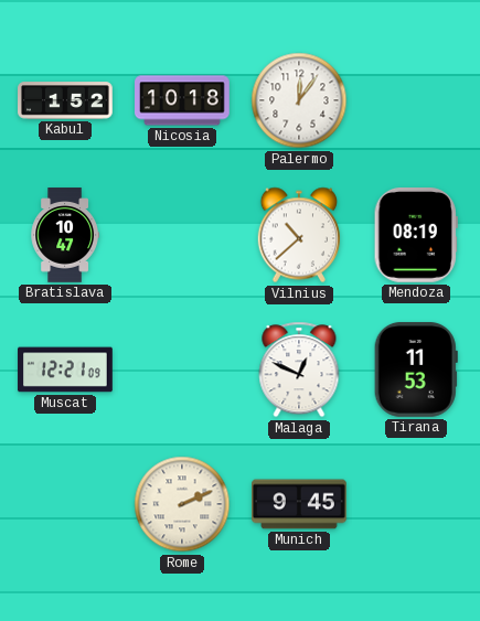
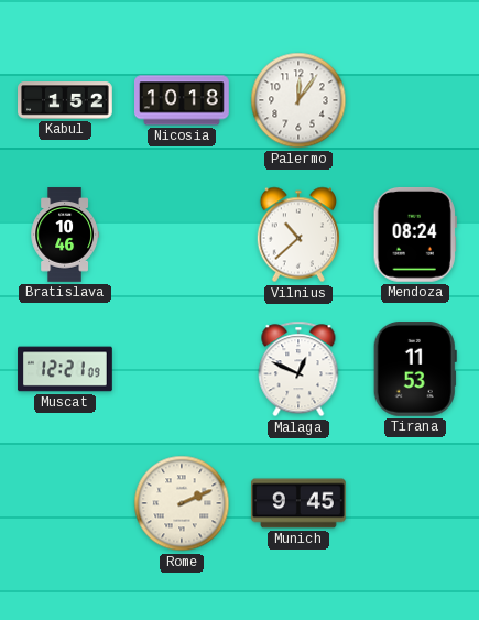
Bratislava: 10:47 -> 10:46 (64, 235)
Mendoza: 08:19 -> 08:24 (415, 235)
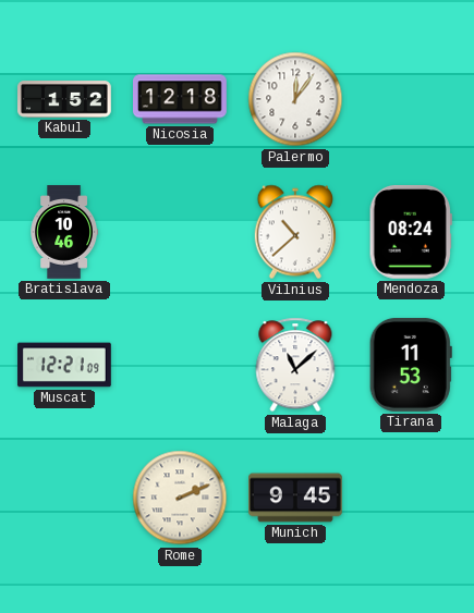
Nicosia: 10:18 -> 12:18 (180, 99)
Malaga: 12:49 -> 11:08 (295, 365)
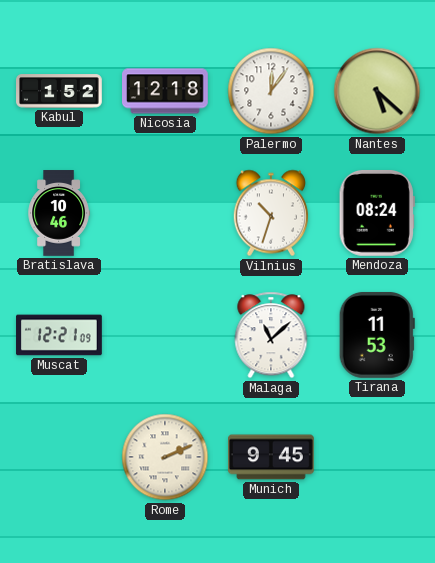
Nantes: none -> 5:22 (377, 91)
Vilnius: 10:38 -> 10:33 (270, 213)
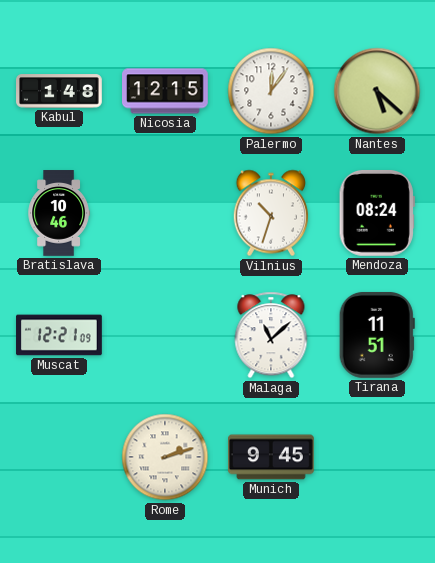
Kabul: 1:52 -> 1:48 (59, 91)
Nicosia: 12:18 -> 12:15 (165, 91)
Tirana: 11:53 -> 11:51 (377, 335)
Rome: 2:11 -> 2:12 (165, 457)
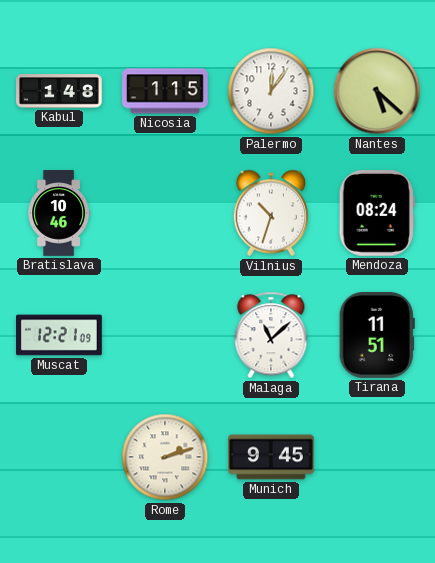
Nicosia: 12:15 -> 1:15 (165, 91)
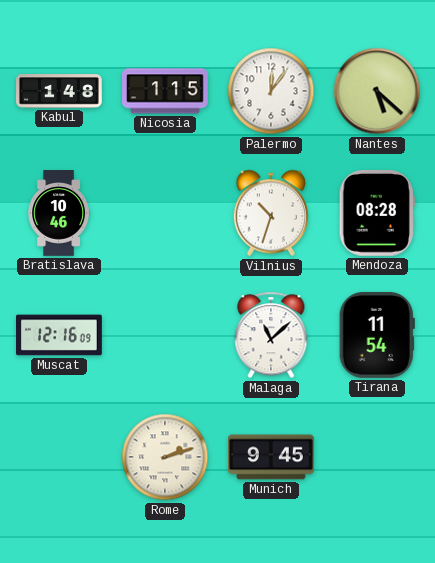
Mendoza: 08:24 -> 08:28 (377, 213)
Muscat: 12:21 -> 12:16 (59, 335)
Tirana: 11:51 -> 11:54 (377, 335)
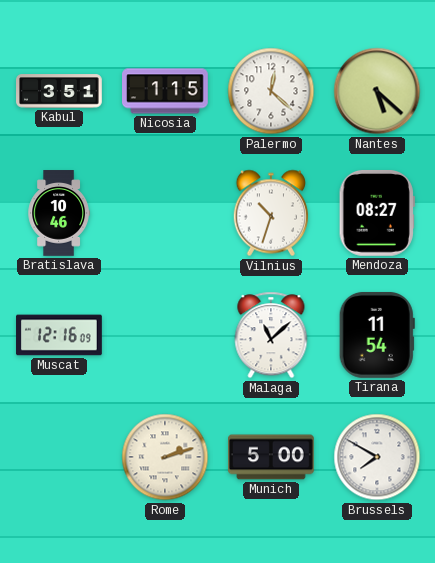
Kabul: 1:48 -> 3:51 (59, 91)
Palermo: 12:06 -> 12:22 (271, 91)
Mendoza: 08:28 -> 08:27 (377, 213)
Munich: 9:45 -> 5:00 (272, 457)
Brussels: none -> 7:50 (377, 457)
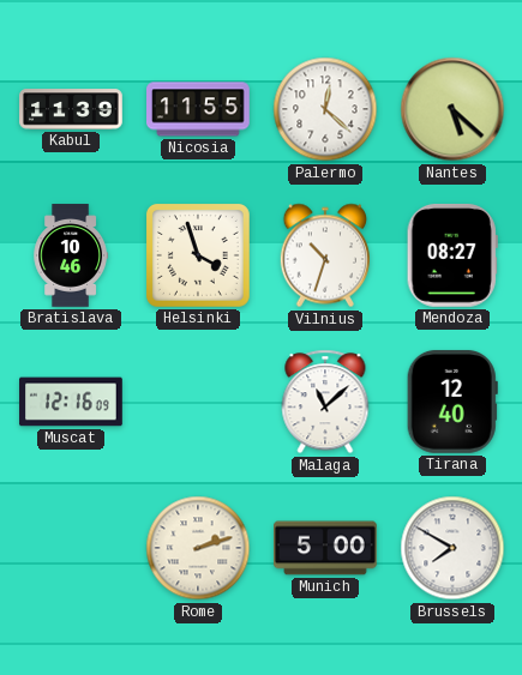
Kabul: 3:51 -> 11:39 (71, 109)
Nicosia: 1:15 -> 11:55 (198, 109)
Helsinki: none -> 3:57 (198, 255)
Tirana: 11:54 -> 12:40 (452, 402)
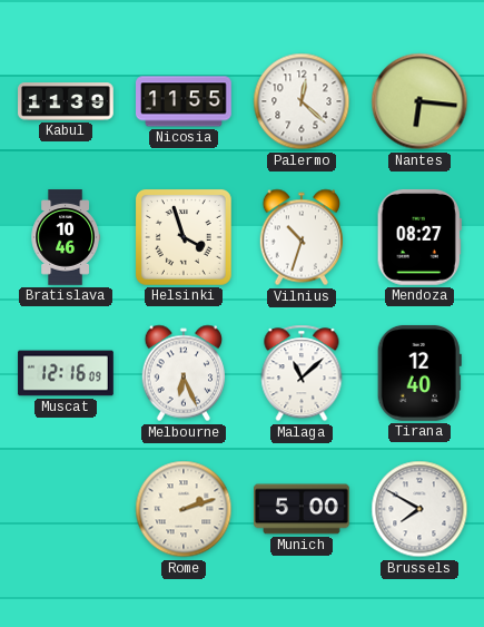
Nantes: 5:22 -> 6:16 (419, 101)
Melbourne: none -> 6:26 (182, 373)
